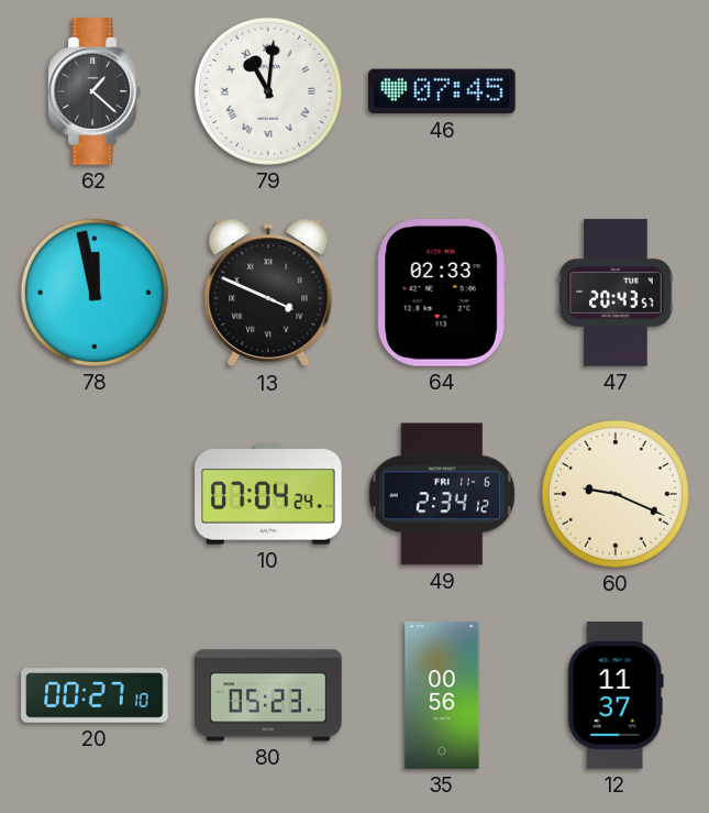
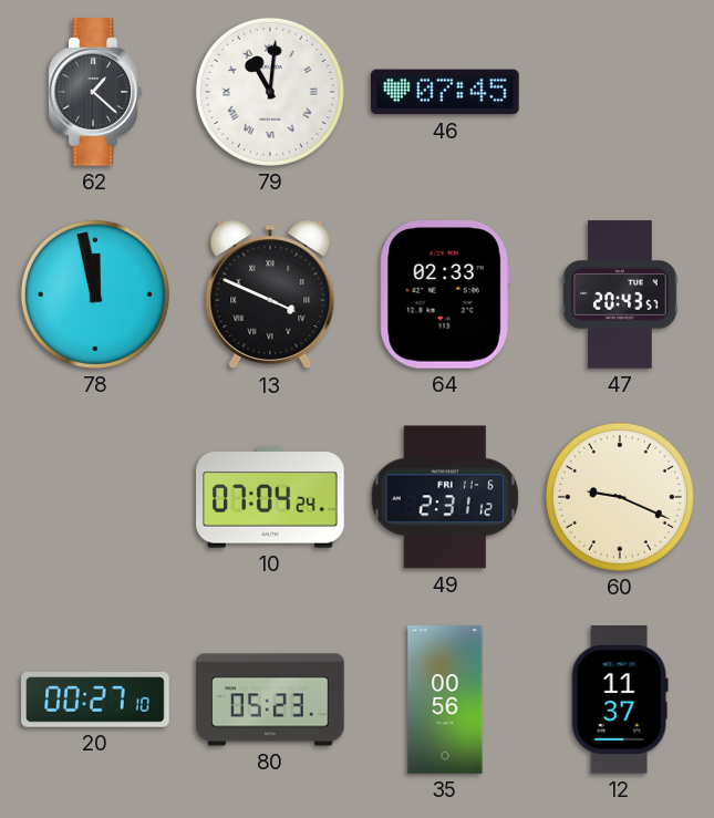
49: 2:34 -> 2:31 (445, 497)
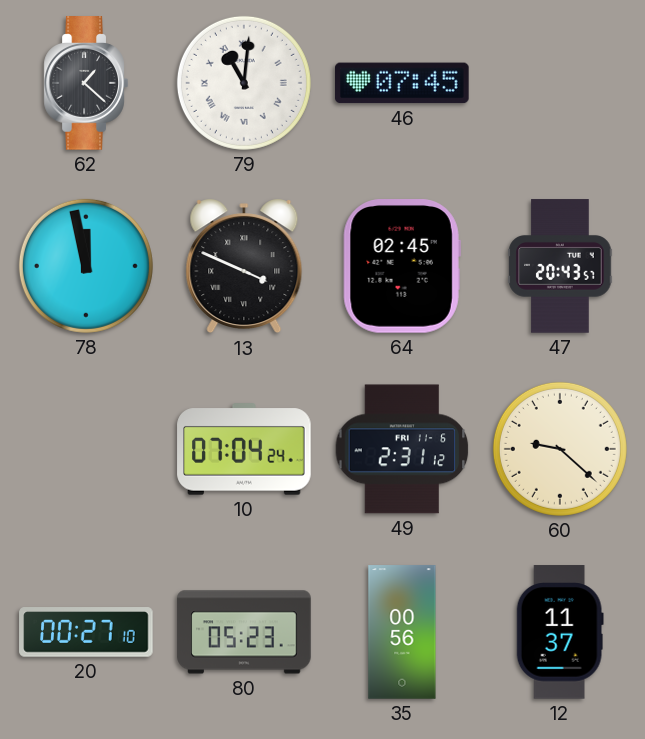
64: 02:33 -> 02:45 (402, 266)
60: 9:19 -> 9:22 (560, 449)
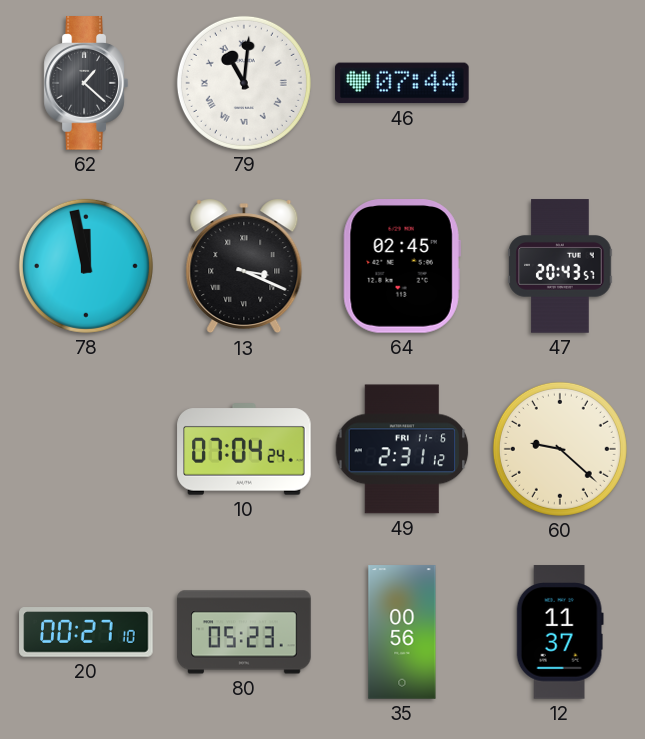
46: 07:45 -> 07:44 (403, 83)
13: 3:49 -> 3:19 (244, 266)
